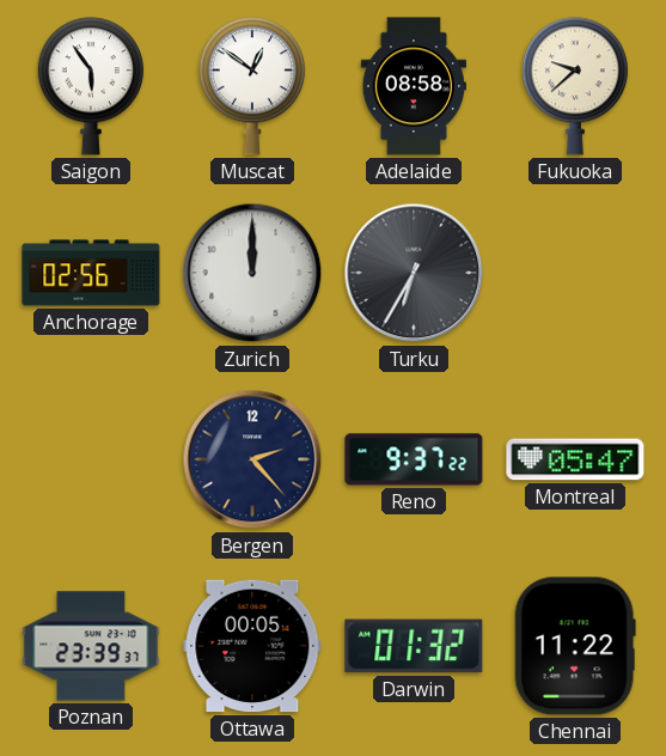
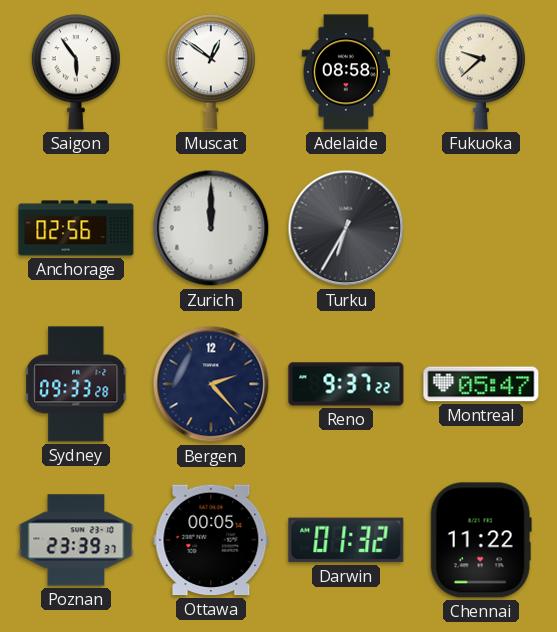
Sydney: none -> 09:33 (76, 384)
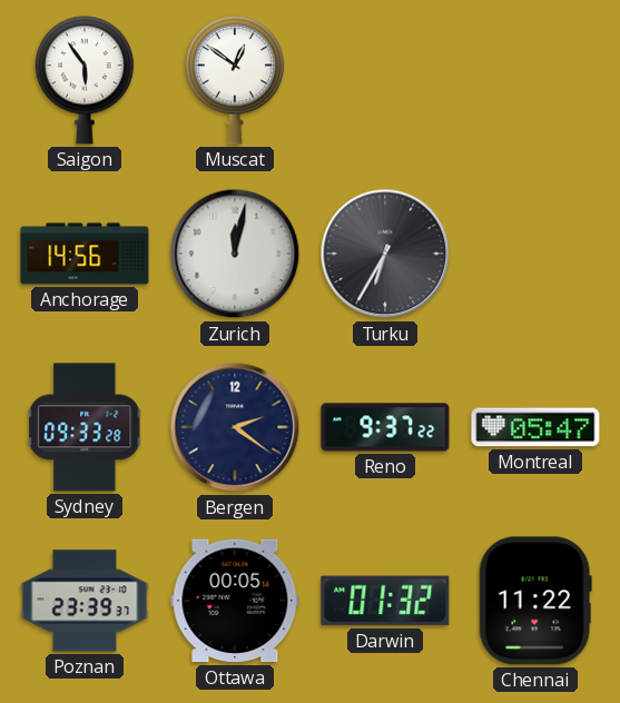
Adelaide: 08:58 -> none (345, 72)
Fukuoka: 9:38 -> none (481, 72)
Anchorage: 02:56 -> 14:56 (85, 254)
Zurich: 12:00 -> 12:02 (235, 254)
Bergen: 2:23 -> 2:21 (235, 427)
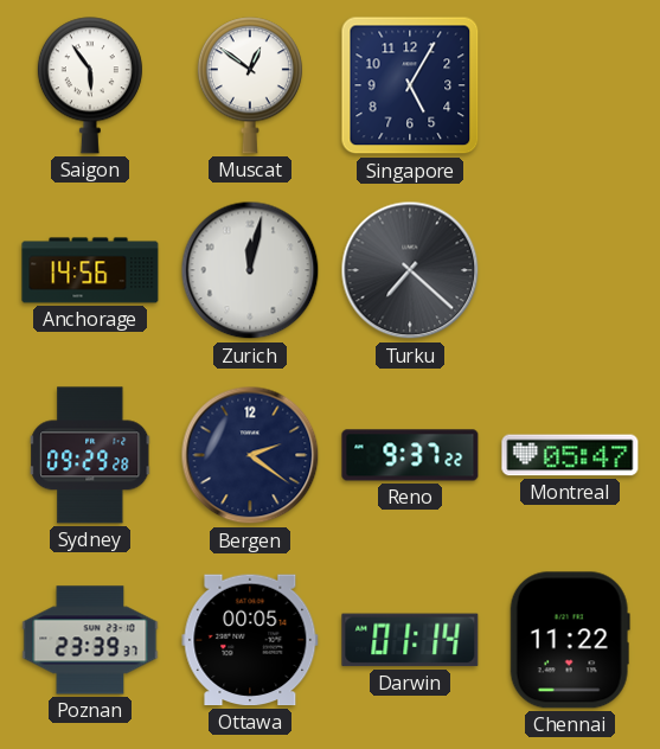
Singapore: none -> 5:05 (410, 85)
Turku: 6:35 -> 7:22 (410, 270)
Sydney: 09:33 -> 09:29 (90, 455)
Darwin: 01:32 -> 01:14 (410, 640)
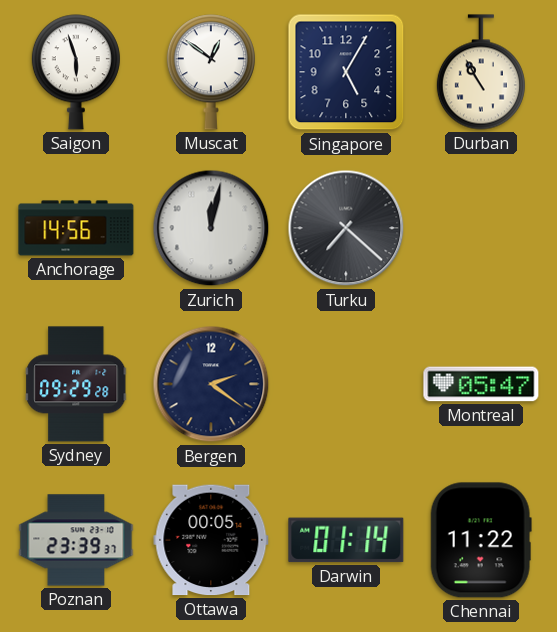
Saigon: 5:54 -> 5:57 (76, 72)
Durban: none -> 10:55 (481, 72)
Reno: 9:37 -> none (410, 455)
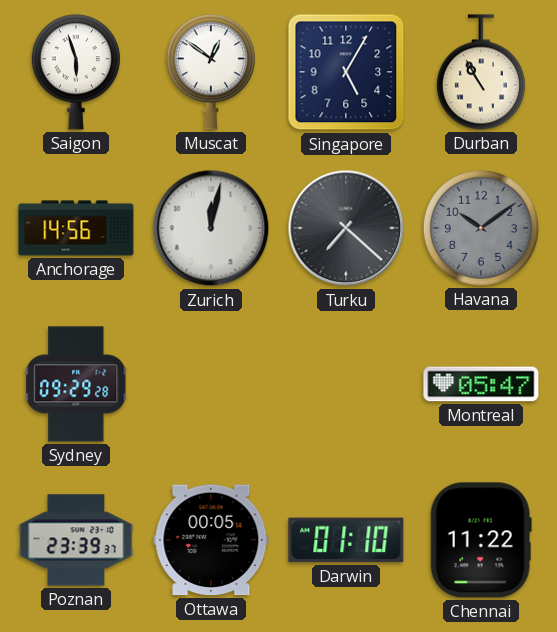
Havana: none -> 10:09 (481, 228)
Bergen: 2:21 -> none (211, 384)
Darwin: 01:14 -> 01:10 (346, 540)
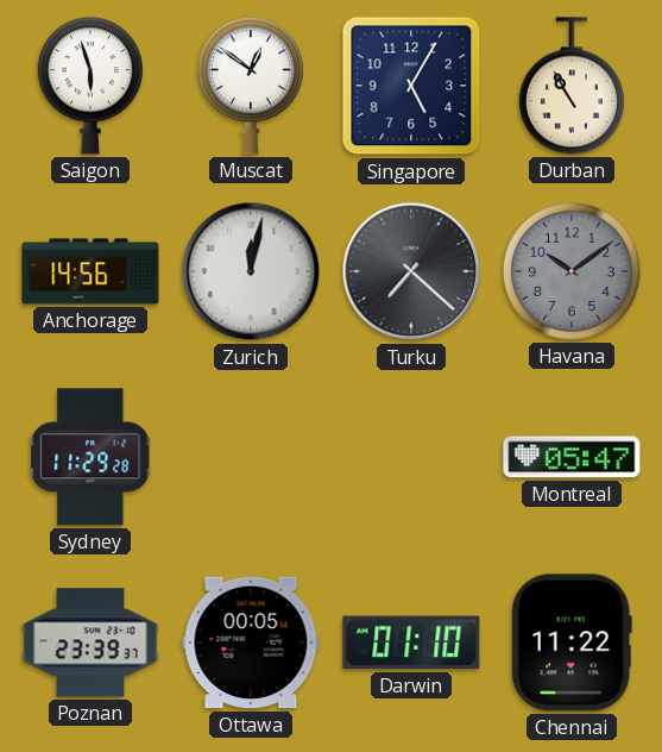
Sydney: 09:29 -> 11:29 (90, 457)
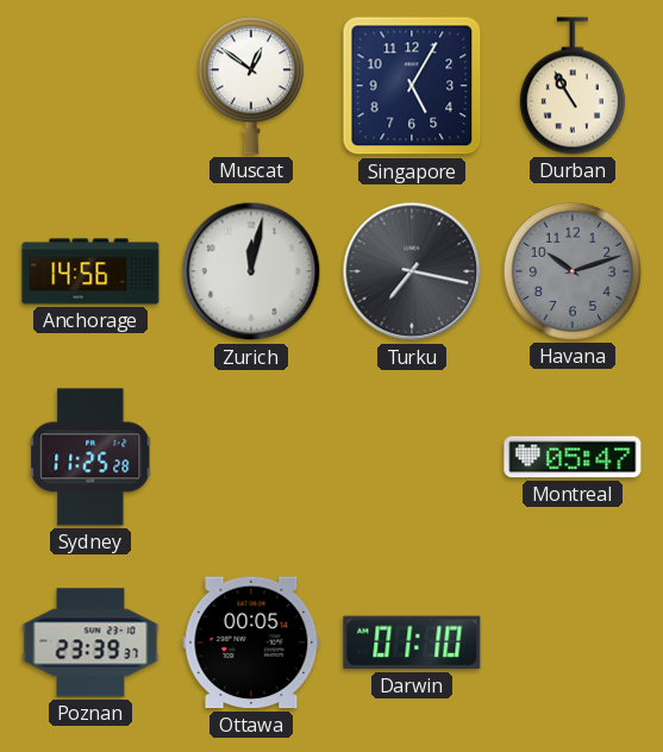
Saigon: 5:57 -> none (90, 86)
Turku: 7:22 -> 7:17 (412, 271)
Havana: 10:09 -> 10:12 (573, 271)
Sydney: 11:29 -> 11:25 (90, 457)
Chennai: 11:22 -> none (572, 643)
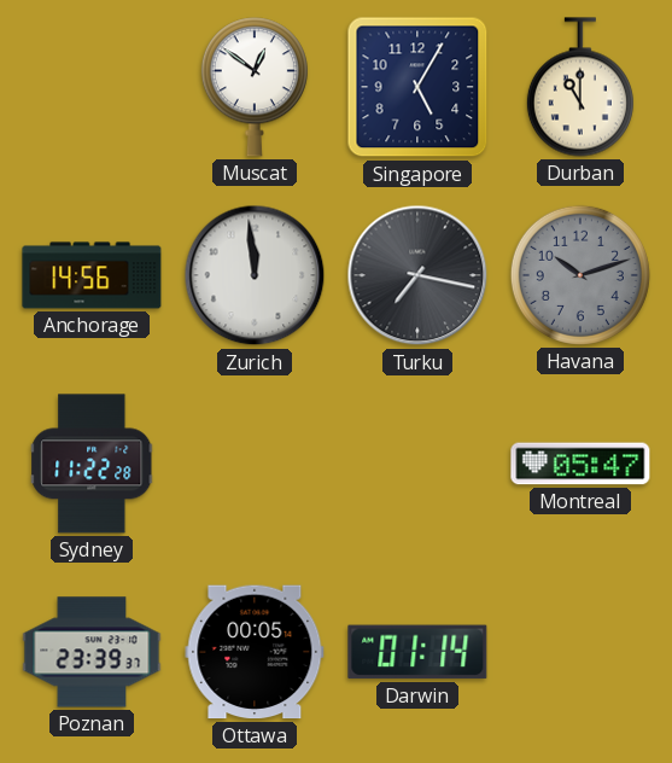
Durban: 10:55 -> 11:00 (580, 87)
Zurich: 12:02 -> 11:59 (255, 275)
Sydney: 11:25 -> 11:22 (92, 464)
Darwin: 01:10 -> 01:14 (417, 652)
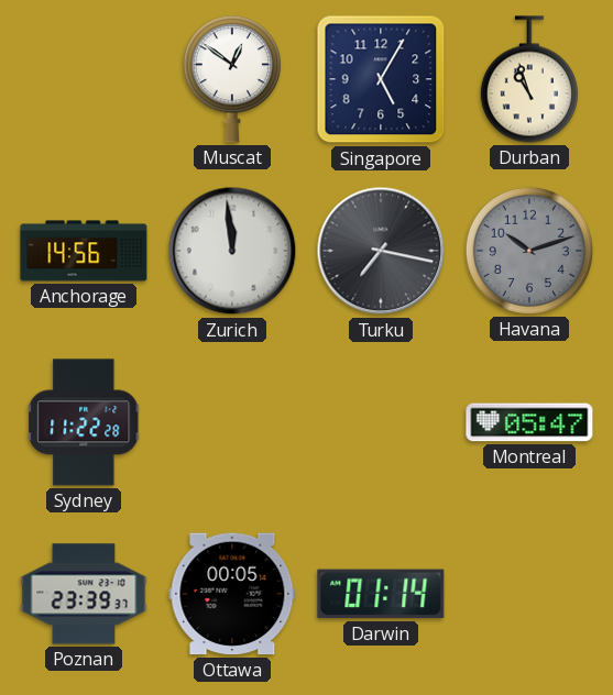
Durban: 11:00 -> 10:57 (529, 79)
